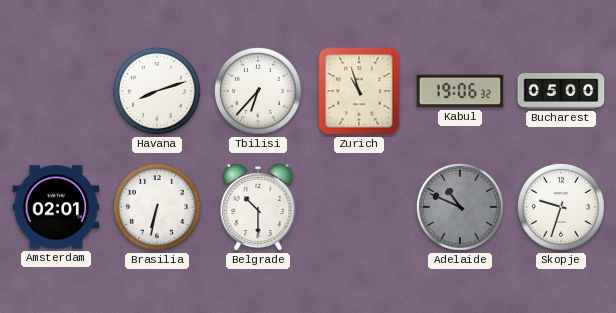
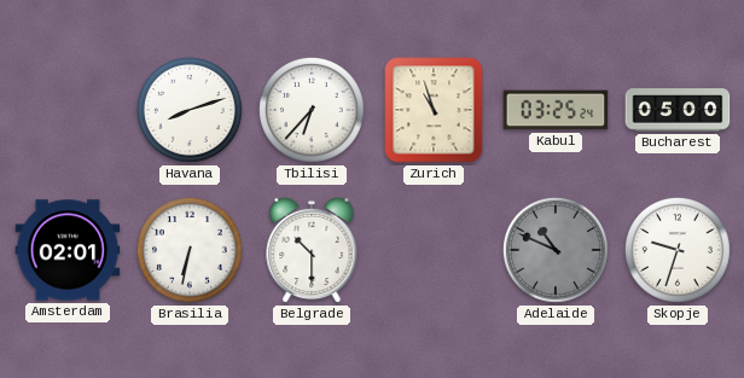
Kabul: 19:06 -> 03:25 (556, 110)
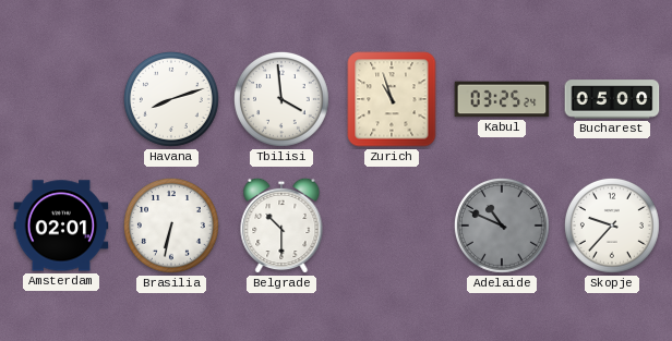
Tbilisi: 6:37 -> 3:59 (281, 99)
Skopje: 9:33 -> 9:37 (612, 226)
